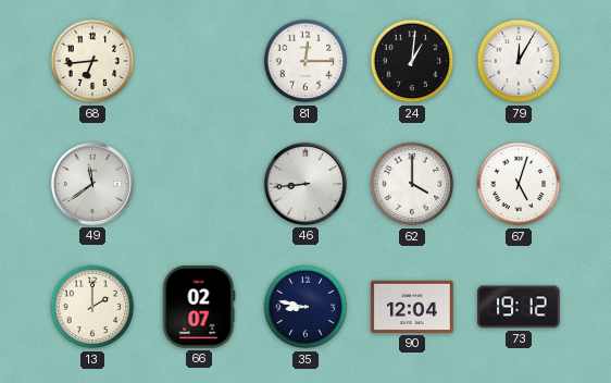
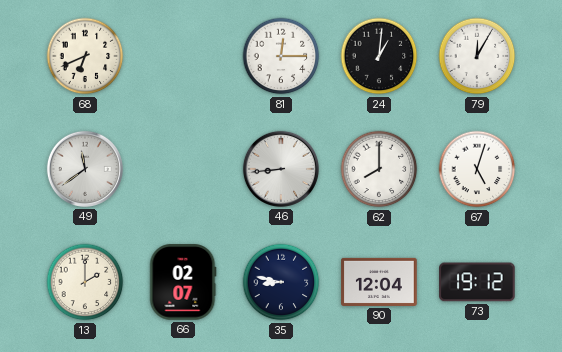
68: 6:44 -> 6:41 (85, 56)
62: 4:00 -> 8:00 (379, 169)
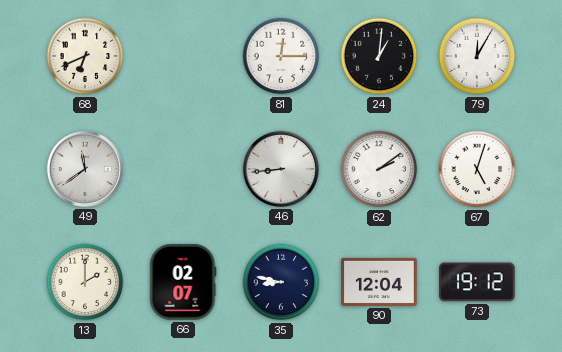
62: 8:00 -> 2:09 (379, 169)
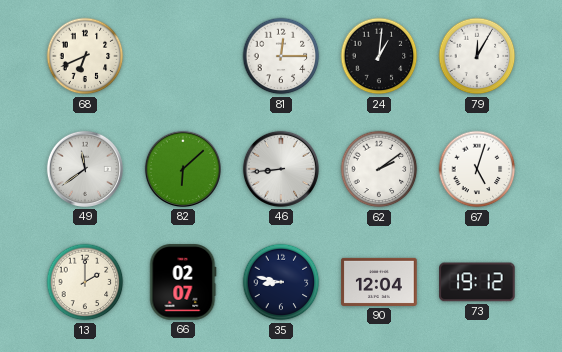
82: none -> 6:08 (183, 169)
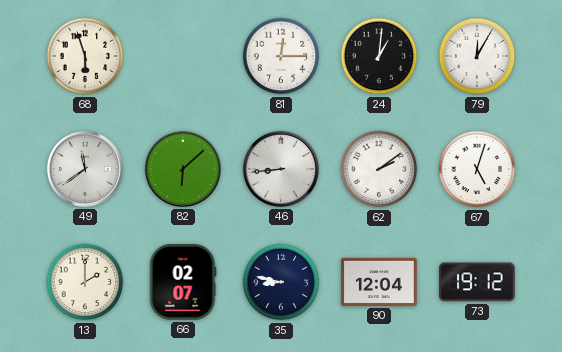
68: 6:41 -> 5:57 (85, 56)
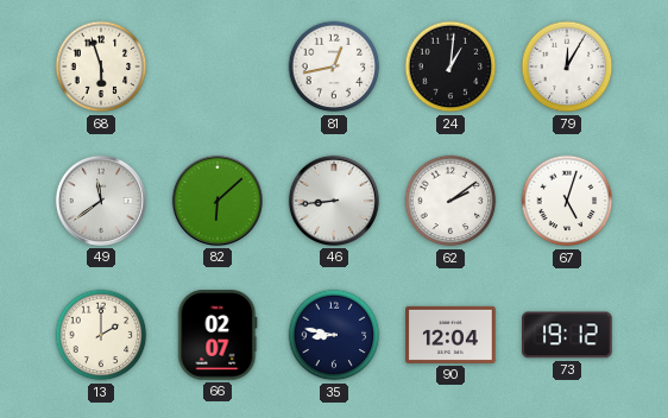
81: 12:15 -> 12:43 (334, 66)
